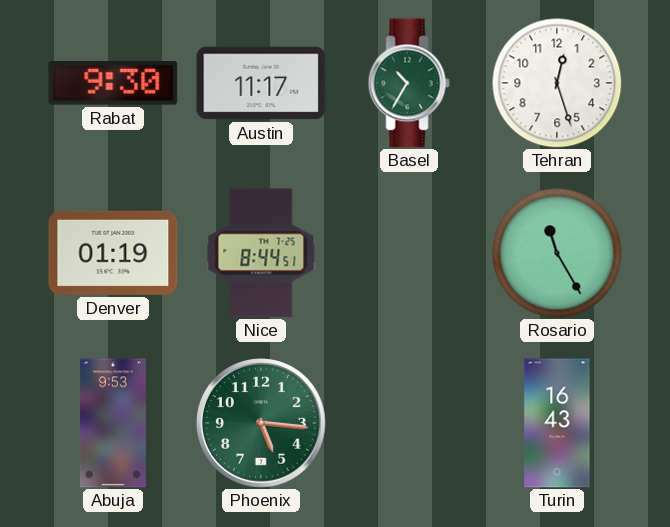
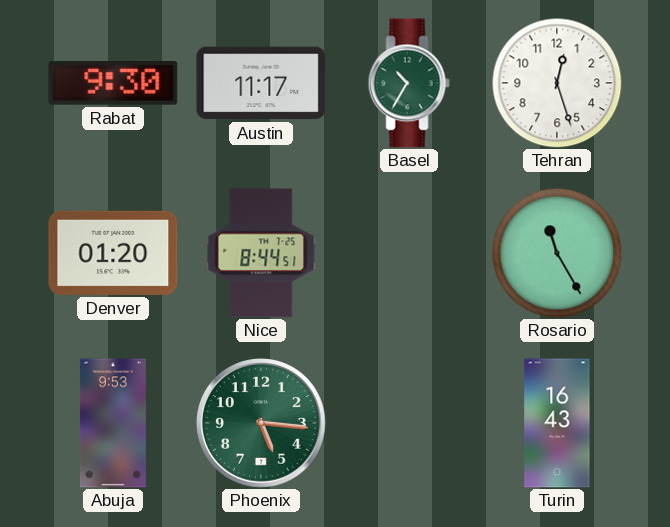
Denver: 01:19 -> 01:20 (113, 253)
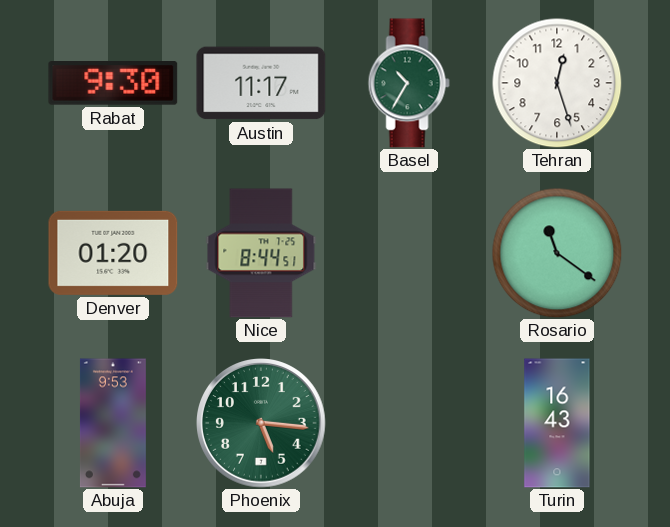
Rosario: 11:25 -> 11:21 (557, 253)
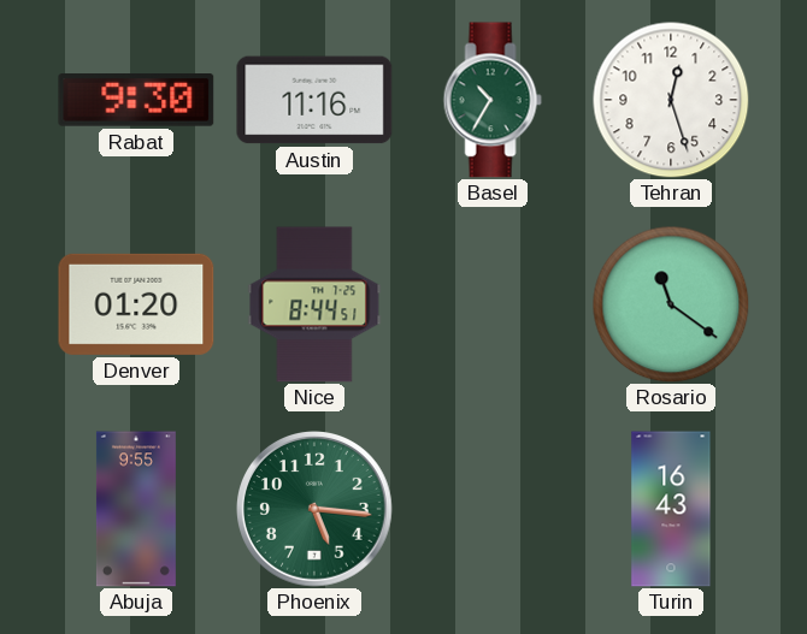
Austin: 11:17 -> 11:16 (314, 100)
Abuja: 9:53 -> 9:55 (136, 509)
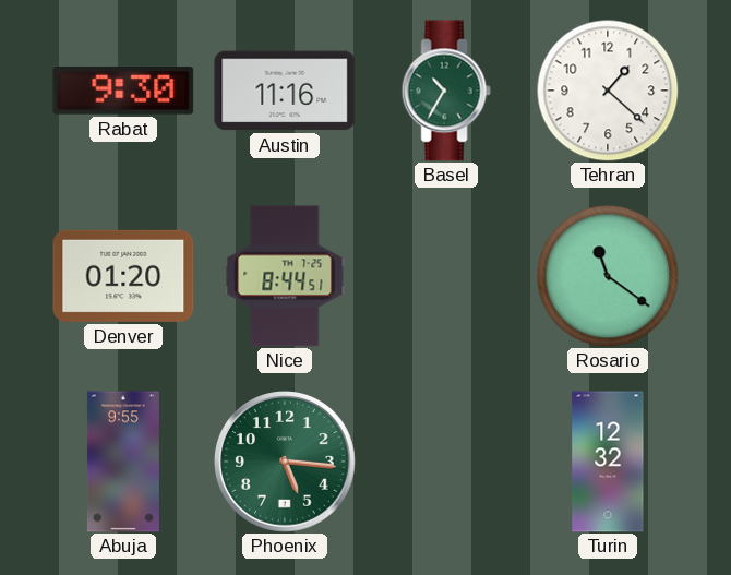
Tehran: 12:27 -> 1:22 (608, 91)
Turin: 16:43 -> 12:32 (608, 462)
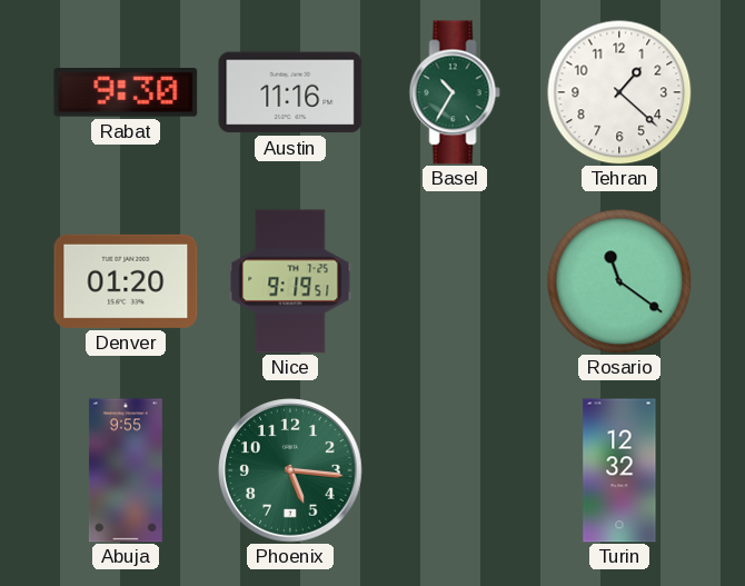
Nice: 8:44 -> 9:19 (290, 281)
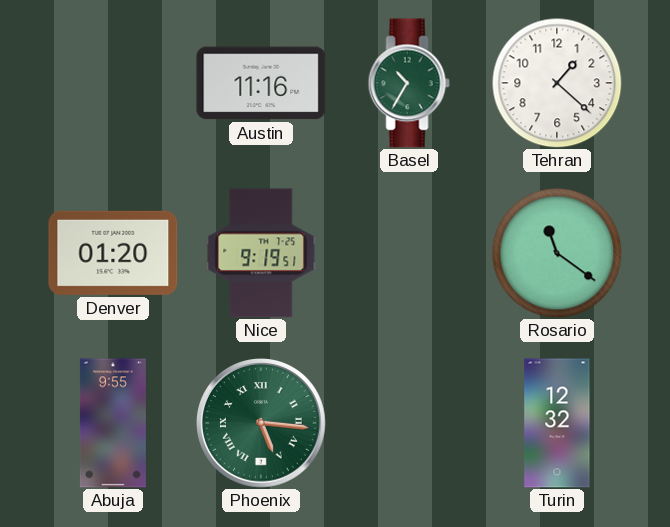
Rabat: 9:30 -> none (126, 93)
Phoenix numerals: Arabic -> Roman (262, 424)
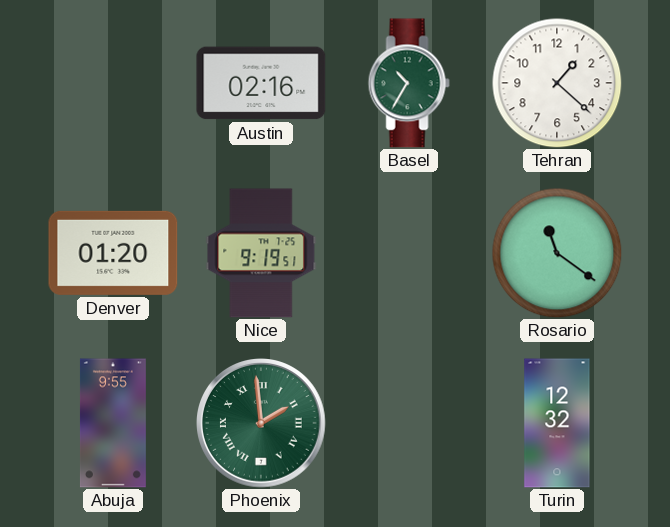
Austin: 11:16 -> 02:16 (261, 83)
Phoenix: 5:16 -> 1:59 (262, 424)
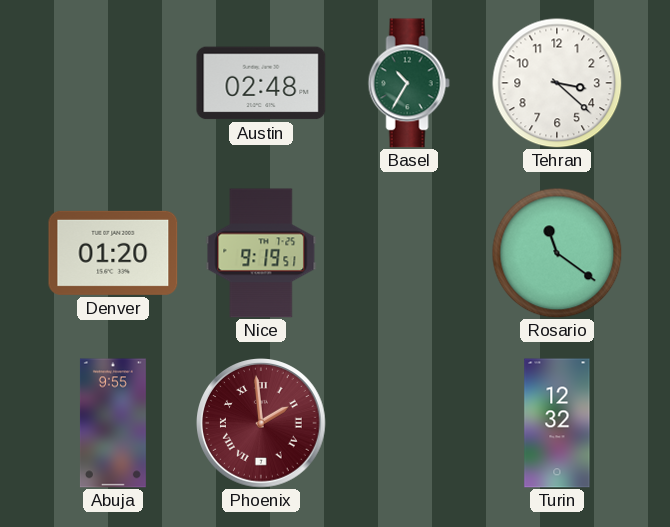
Austin: 02:16 -> 02:48 (261, 83)
Tehran: 1:22 -> 3:22 (557, 83)
Phoenix dial: green -> burgundy (262, 424)
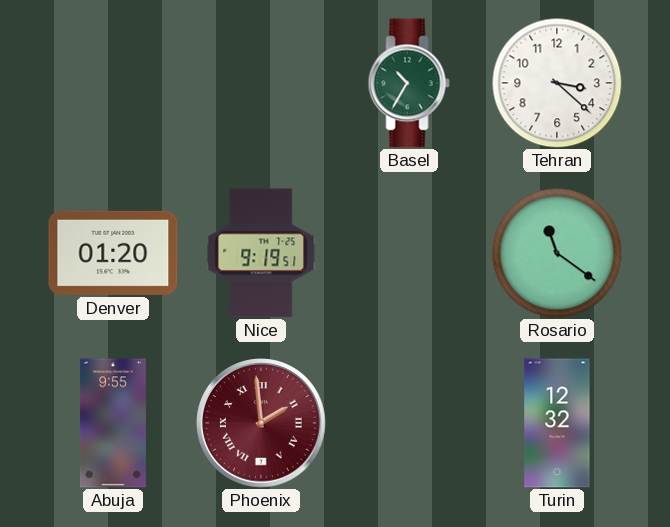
Austin: 02:48 -> none (261, 83)
